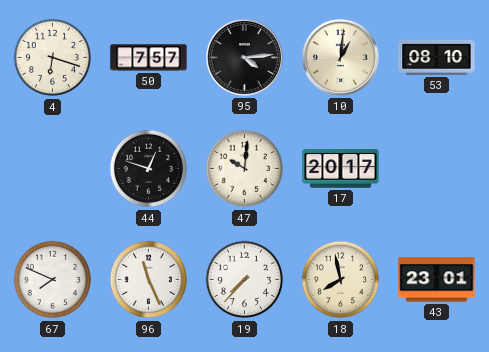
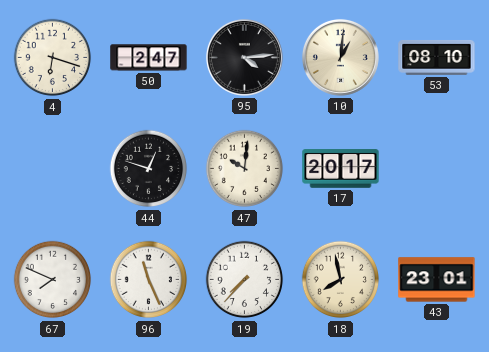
50: 7:57 -> 2:47 (149, 58)
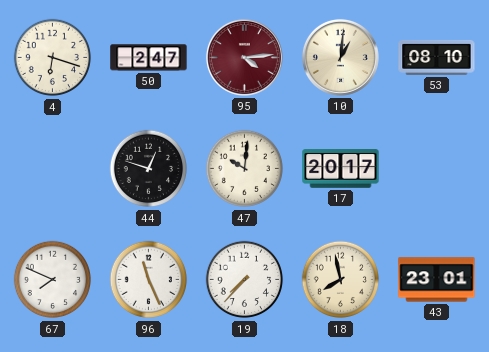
95 dial: black -> burgundy (244, 57)
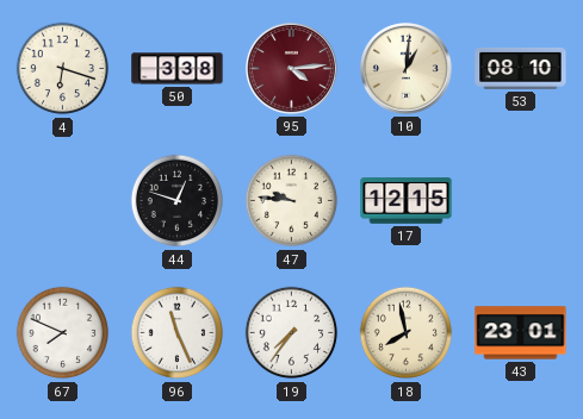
50: 2:47 -> 3:38 (178, 69)
47: 10:01 -> 9:46 (292, 201)
17: 20:17 -> 12:15 (407, 201)
19: 7:37 -> 7:36 (292, 333)
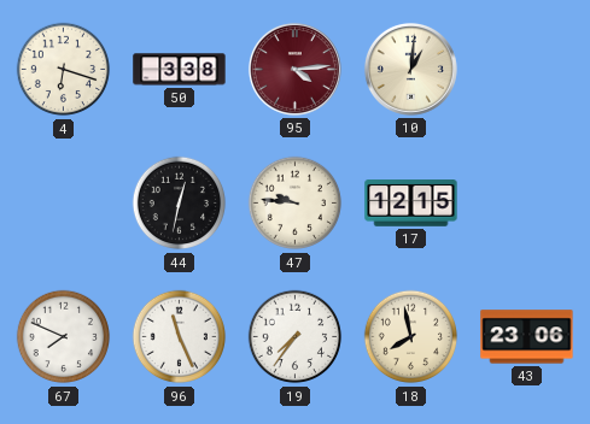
53: 08:10 -> none (521, 68)
44: 12:48 -> 12:32 (180, 204)
43: 23:01 -> 23:06 (527, 337)
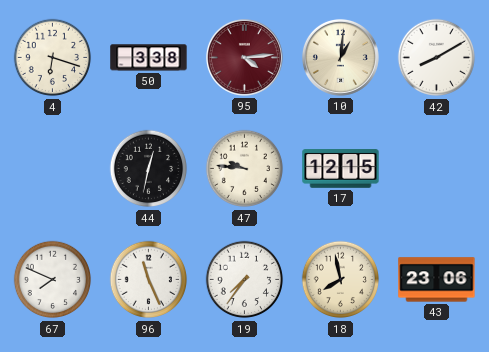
42: none -> 8:10 (437, 58)
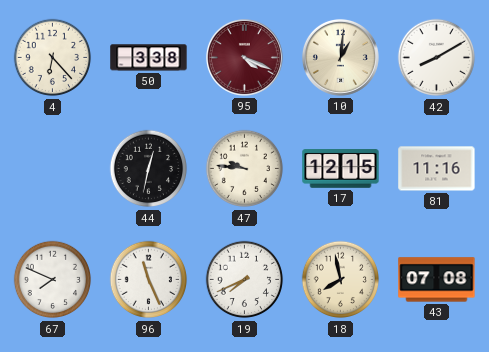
4: 6:18 -> 6:23 (53, 58)
95: 4:14 -> 4:19 (244, 57)
81: none -> 11:16 (437, 169)
19: 7:36 -> 7:41 (245, 280)
43: 23:06 -> 07:08 (437, 280)
